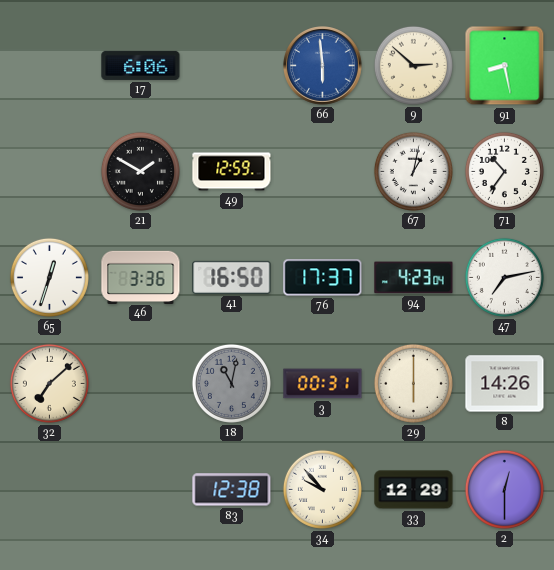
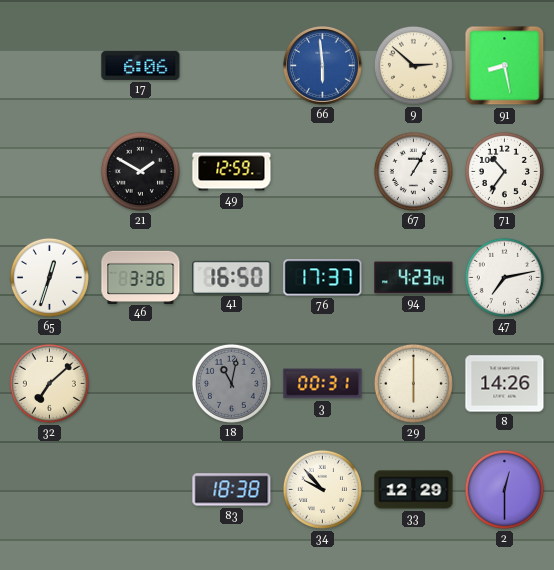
67: 1:02 -> 1:05 (413, 171)
83: 12:38 -> 18:38 (232, 490)
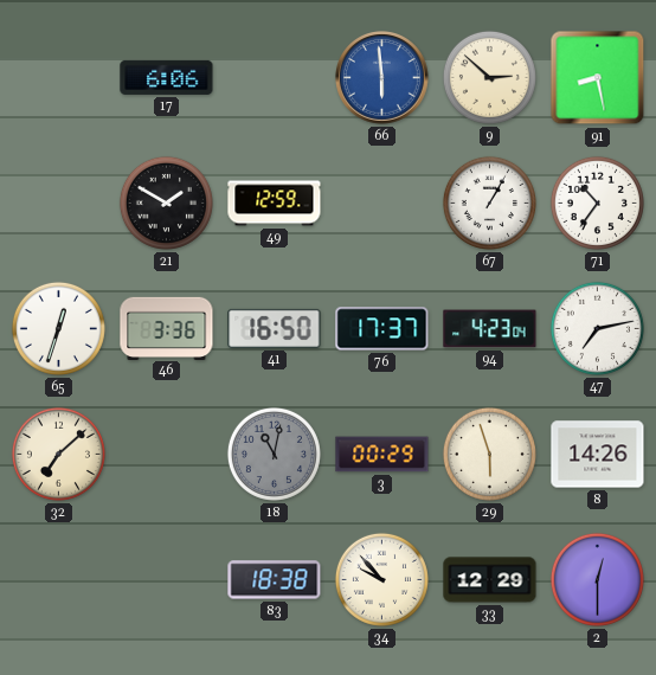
3: 00:31 -> 00:29 (382, 455)
29: 6:00 -> 5:57 (489, 454)
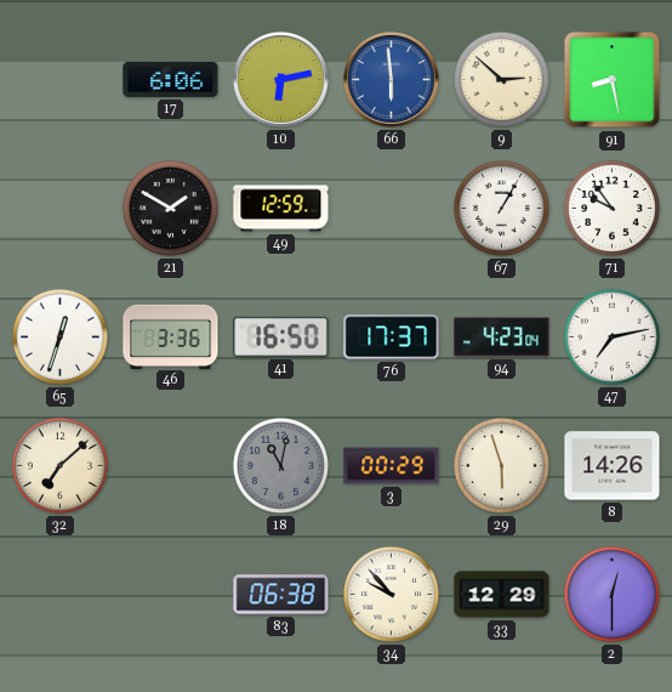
10: none -> 6:13 (281, 80)
71: 10:36 -> 9:54 (611, 208)
83: 18:38 -> 06:38 (281, 595)
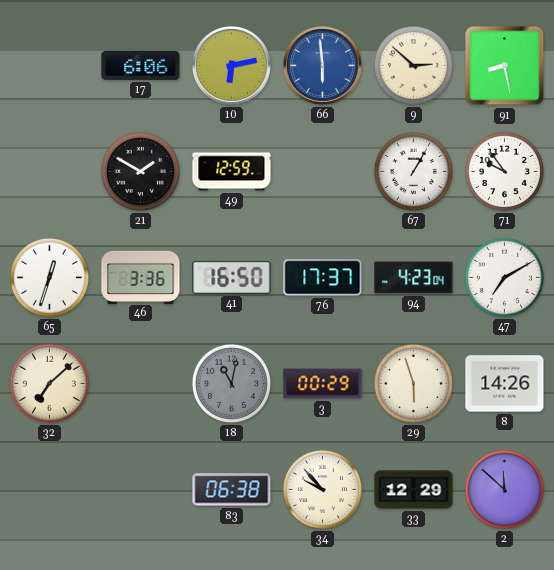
47: 7:13 -> 7:10 (504, 277)
2: 12:30 -> 11:52 (504, 489)
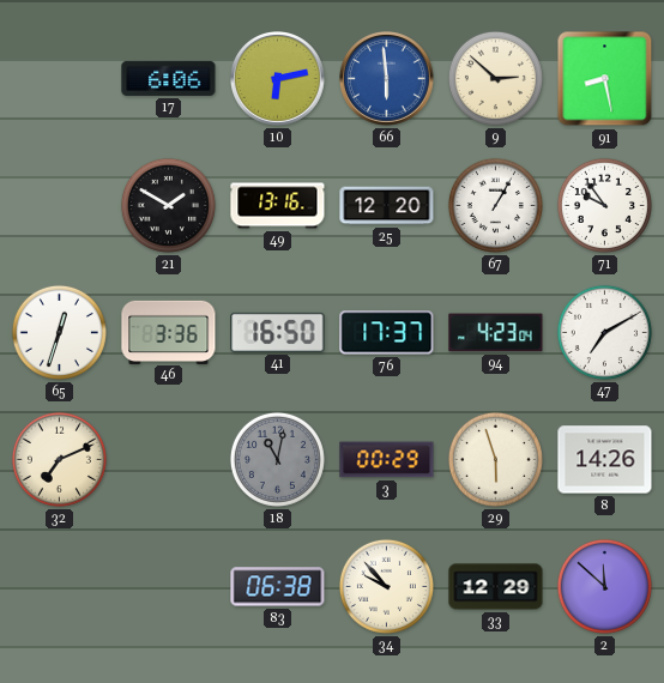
49: 12:59 -> 13:16 (278, 206)
25: none -> 12:20 (387, 206)
32: 7:08 -> 7:11 (59, 459)
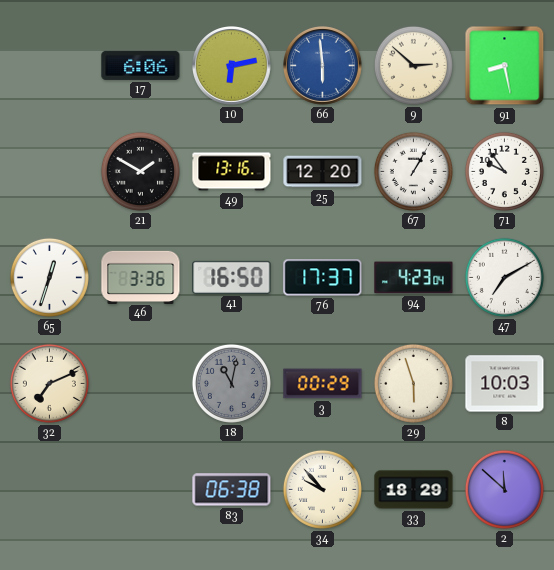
8: 14:26 -> 10:03 (505, 384)
33: 12:29 -> 18:29 (414, 490)
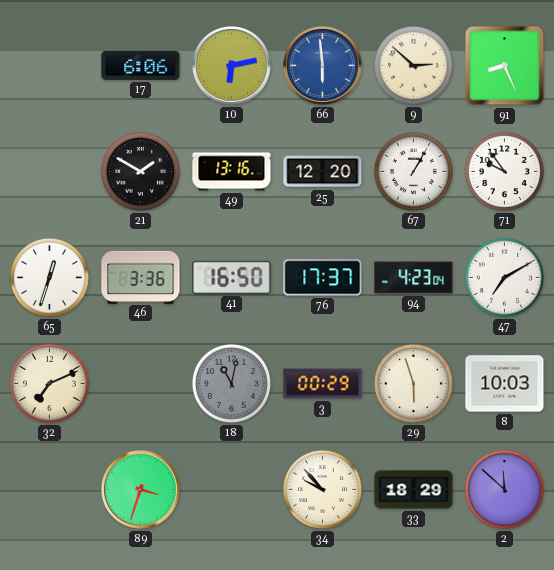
91: 8:28 -> 8:26 (505, 66)
89: none -> 3:33 (141, 490)
83: 06:38 -> none (232, 490)
